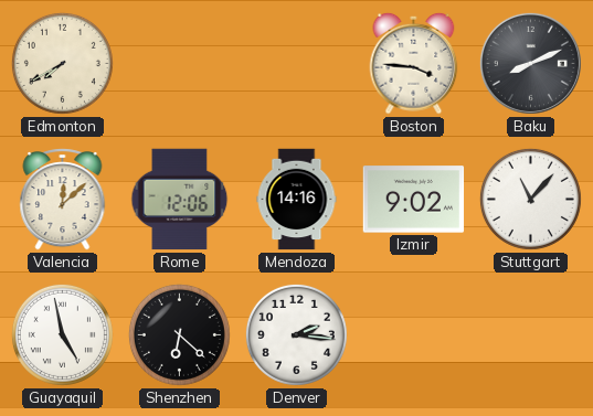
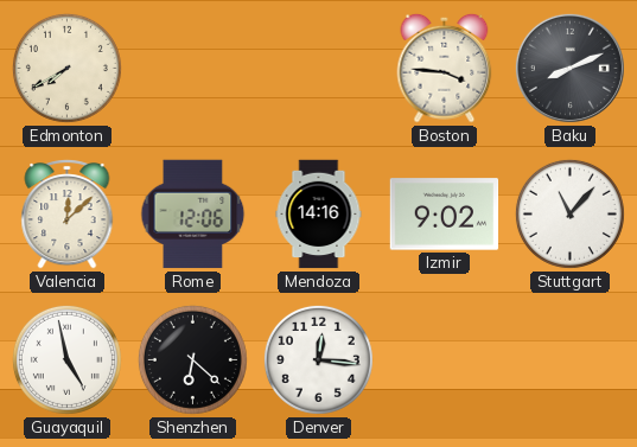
Denver: 2:16 -> 12:16 (318, 359)
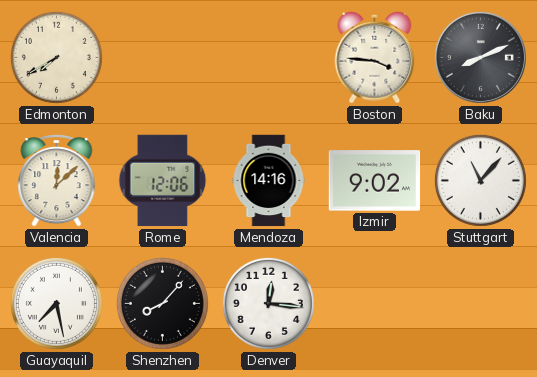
Guayaquil: 4:58 -> 7:28 (56, 303)
Shenzhen: 6:22 -> 8:07 (162, 303)
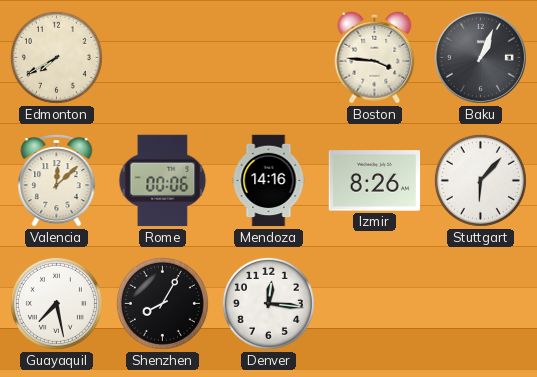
Baku: 8:11 -> 1:04 (480, 57)
Rome: 12:06 -> 00:06 (163, 181)
Izmir: 9:02 -> 8:26 (375, 181)
Stuttgart: 11:07 -> 6:07 (480, 180)
Shenzhen: 8:07 -> 8:05 (162, 303)
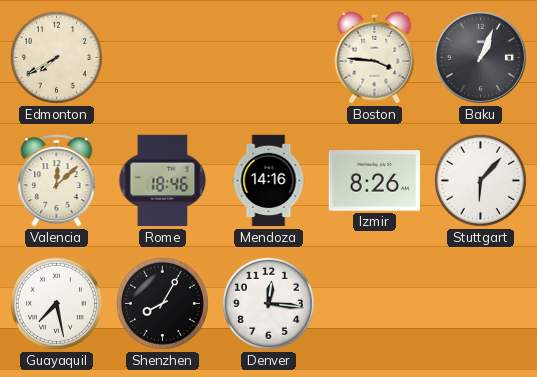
Rome: 00:06 -> 18:46 (163, 181)
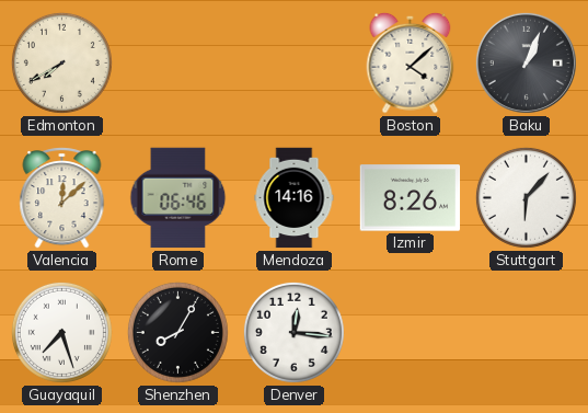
Boston: 3:46 -> 4:08 (411, 62)
Rome: 18:46 -> 06:46 (178, 198)
Guayaquil: 7:28 -> 7:27 (61, 332)
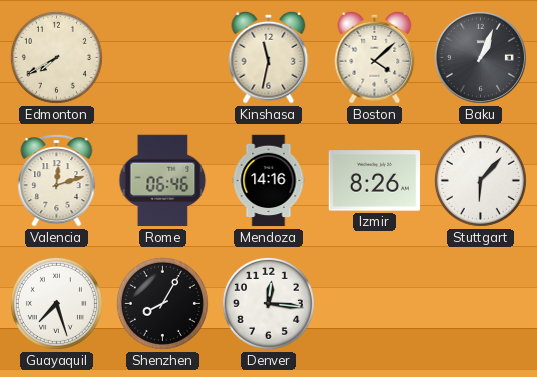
Kinshasa: none -> 11:32 (269, 57)
Valencia: 12:08 -> 12:12 (57, 181)
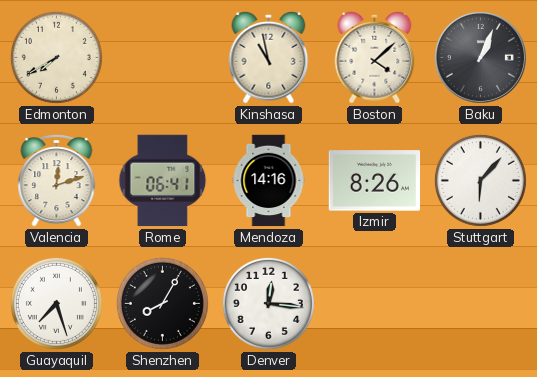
Kinshasa: 11:32 -> 10:58 (269, 57)
Rome: 06:46 -> 06:41 (163, 181)
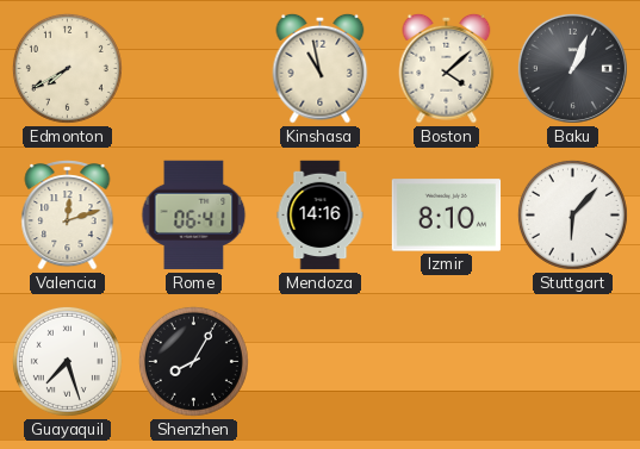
Izmir: 8:26 -> 8:10 (447, 216)
Denver: 12:16 -> none (268, 303)
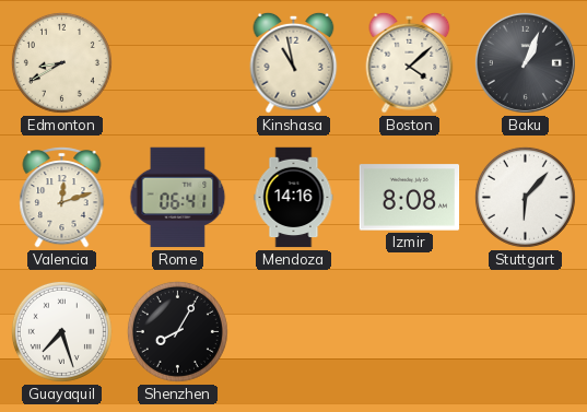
Edmonton: 7:40 -> 8:40 (61, 62)
Izmir: 8:10 -> 8:08 (410, 198)
